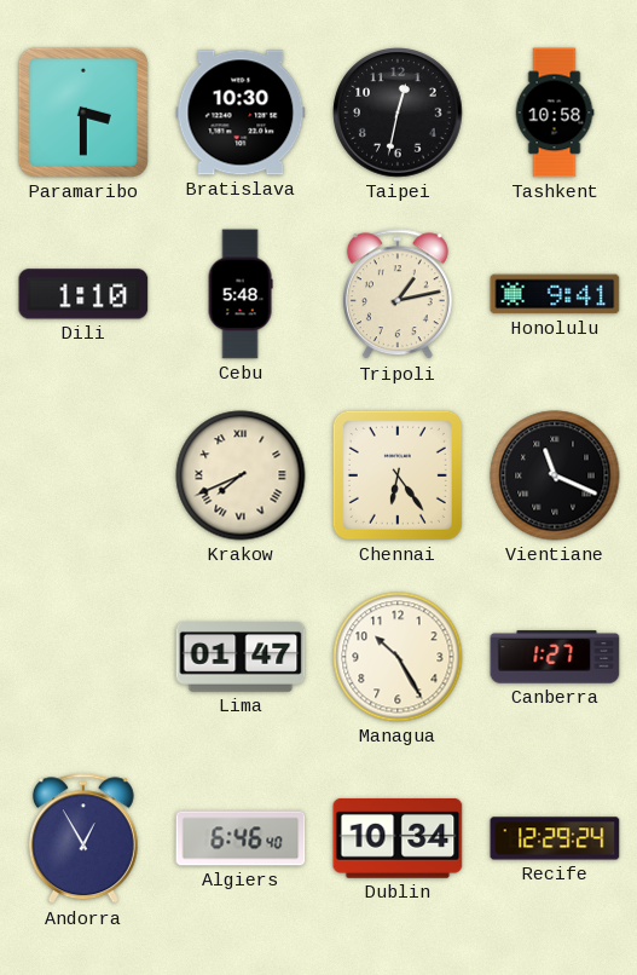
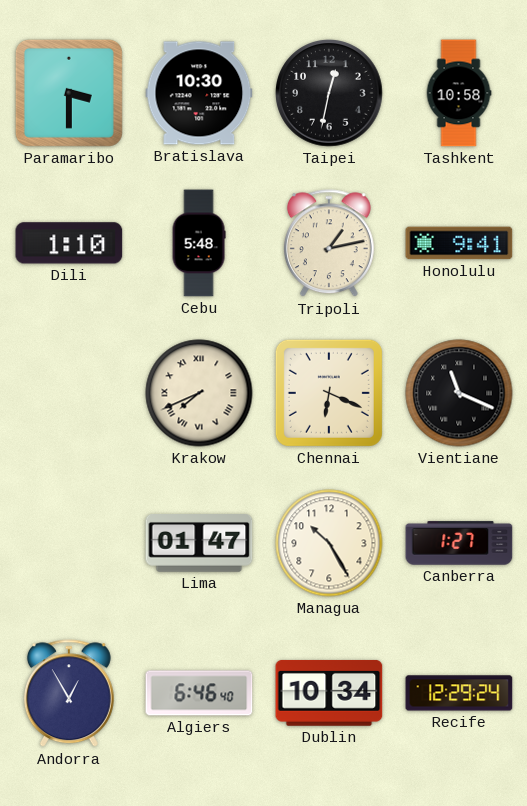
Chennai: 6:24 -> 6:19 (329, 393)
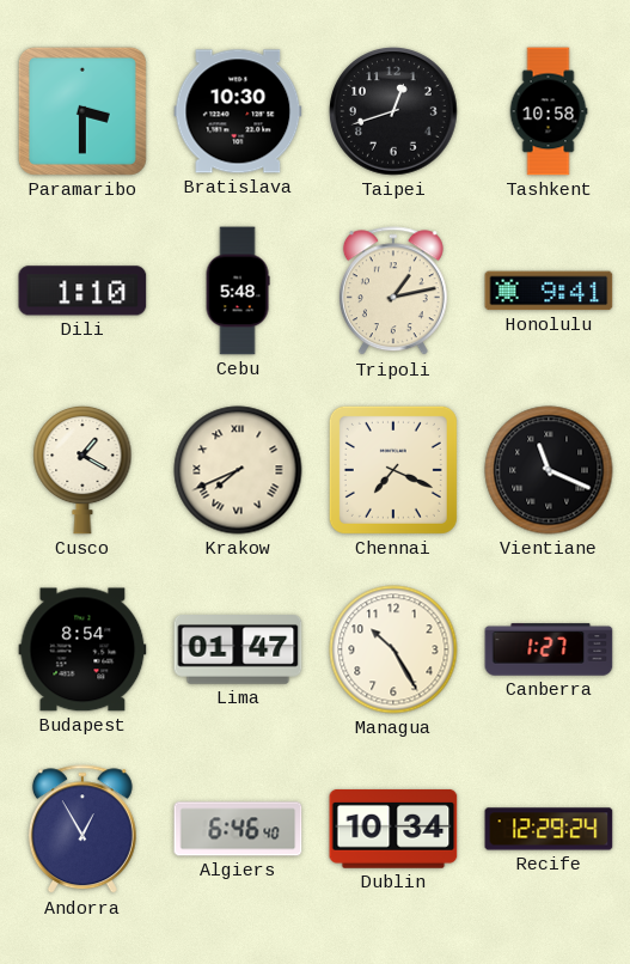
Taipei: 12:32 -> 12:42 (393, 111)
Cusco: none -> 1:20 (82, 470)
Chennai: 6:19 -> 7:19 (393, 470)
Budapest: none -> 8:54 (82, 649)
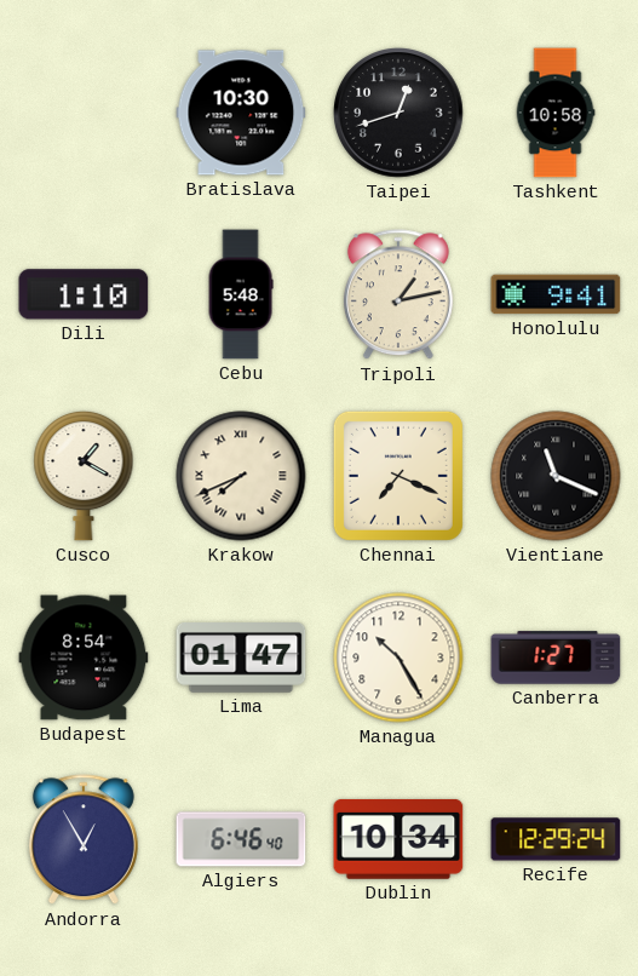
Paramaribo: 3:30 -> none (82, 111)
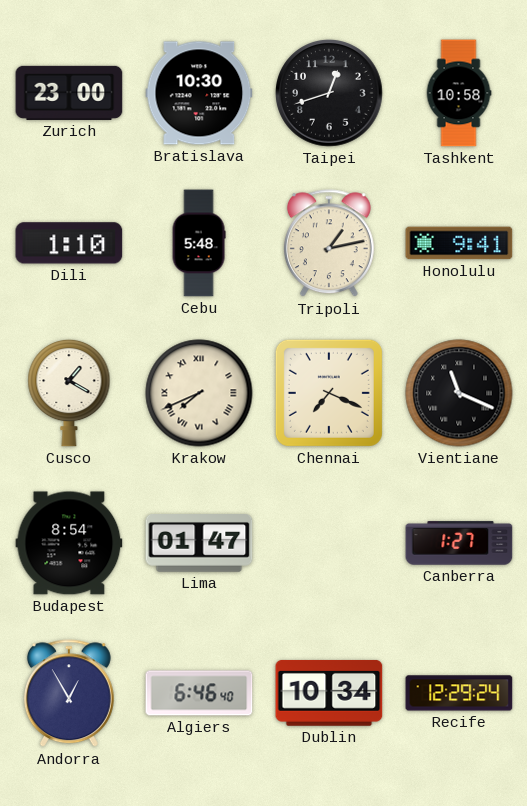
Zurich: none -> 23:00 (69, 93)
Managua: 10:25 -> none (398, 658)
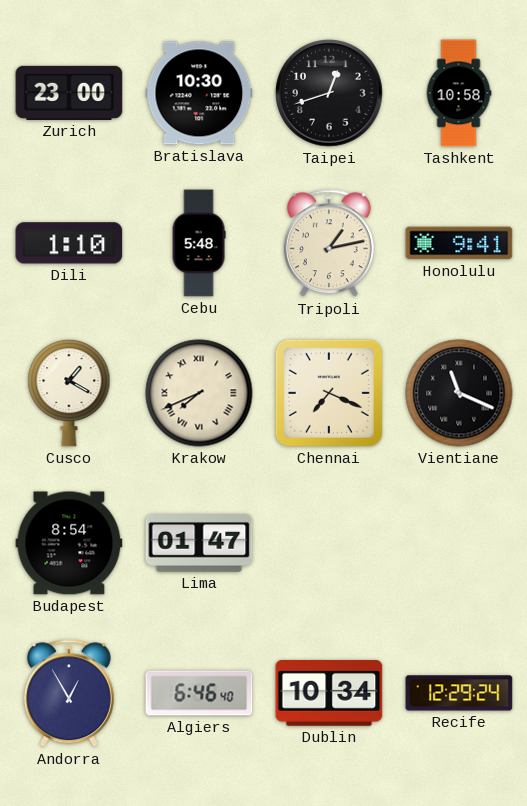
Canberra: 1:27 -> none (459, 543)
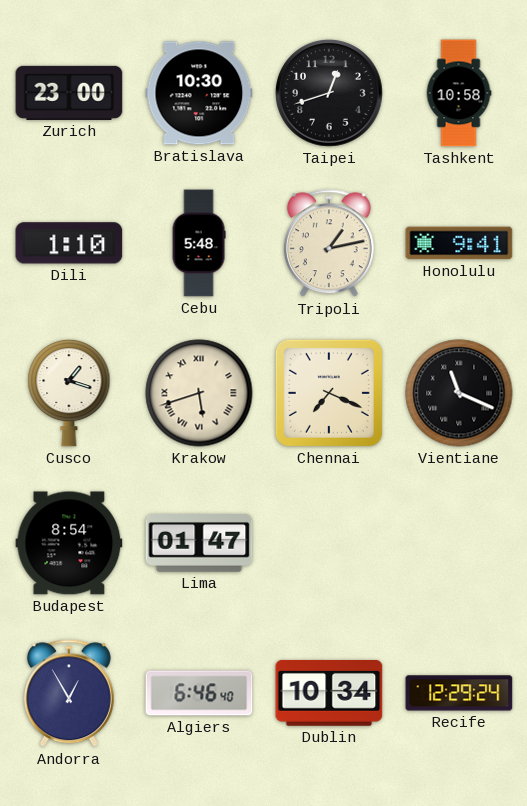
Cusco: 1:20 -> 1:18 (69, 393)
Krakow: 7:41 -> 5:42 (199, 393)
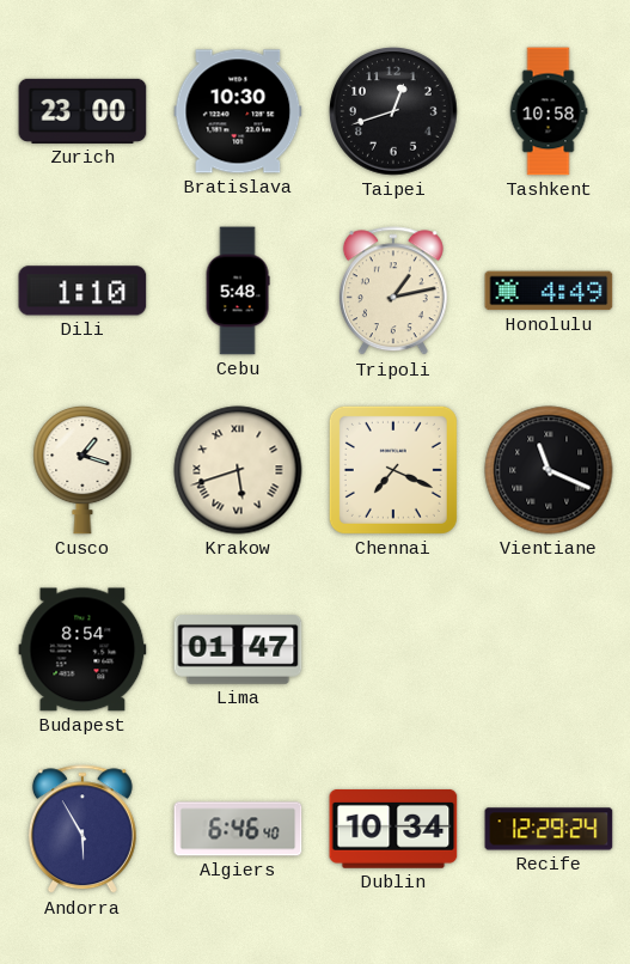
Honolulu: 9:41 -> 4:49 (549, 291)
Andorra: 12:55 -> 5:55 (82, 830)
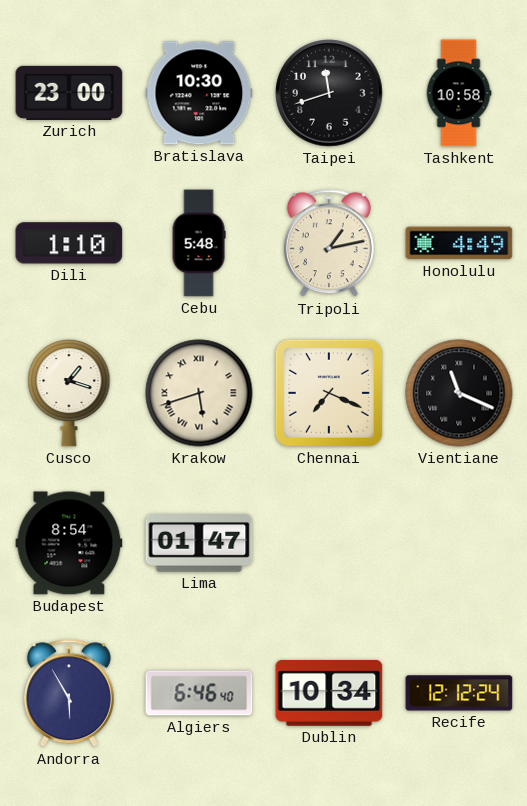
Taipei: 12:42 -> 11:42 (329, 93)
Recife: 12:29 -> 12:12 (459, 693)
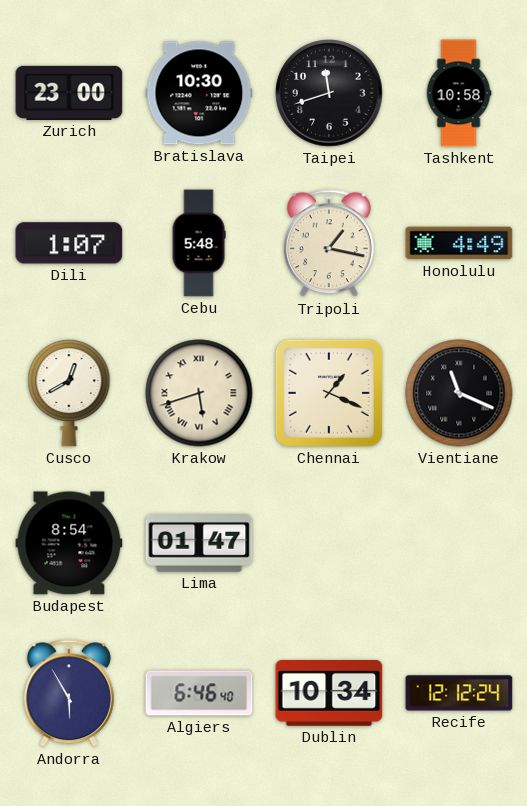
Dili: 1:10 -> 1:07 (69, 243)
Tripoli: 1:13 -> 1:17 (329, 244)
Cusco: 1:18 -> 12:40 (69, 393)
Chennai: 7:19 -> 1:19 (329, 393)
